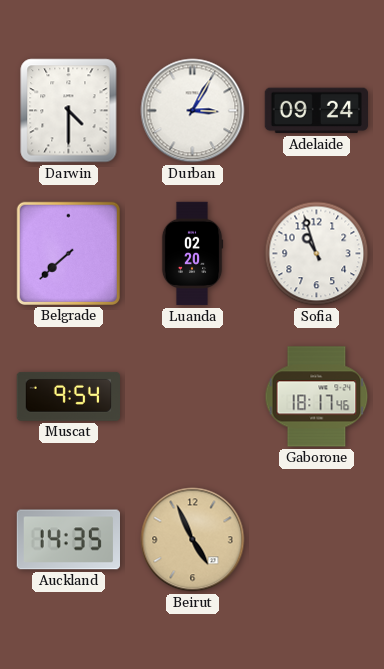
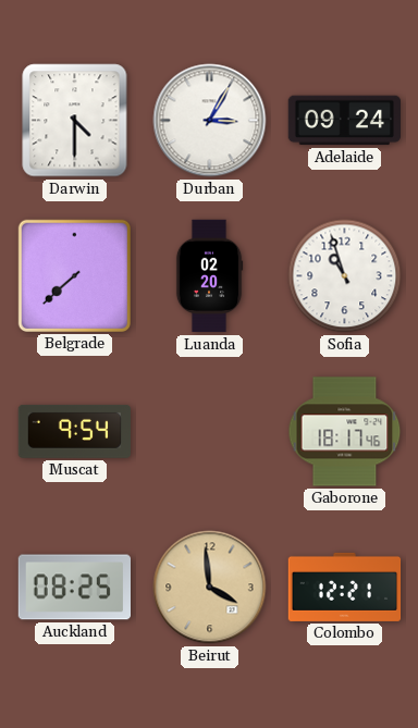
Auckland: 14:35 -> 08:25 (74, 588)
Beirut: 4:56 -> 3:59 (210, 588)
Colombo: none -> 12:21 (345, 587)
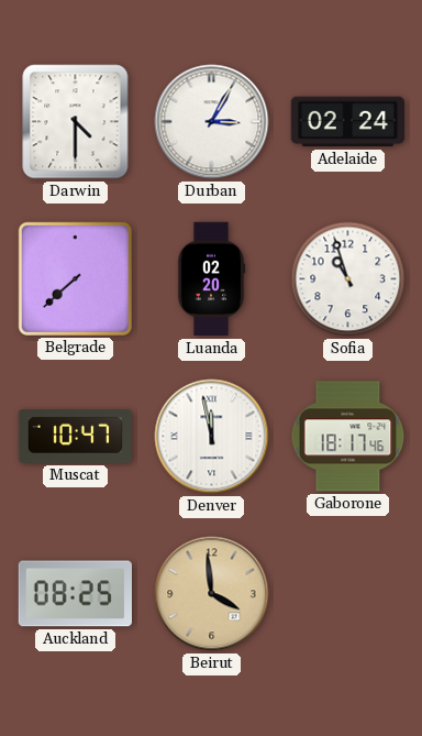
Adelaide: 09:24 -> 02:24 (347, 122)
Muscat: 9:54 -> 10:47 (75, 436)
Denver: none -> 11:58 (212, 437)
Colombo: 12:21 -> none (345, 587)
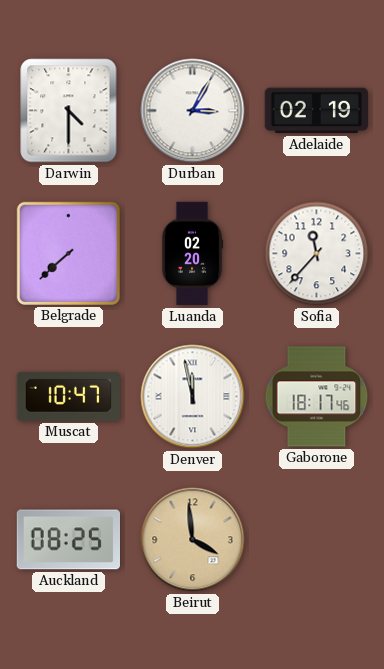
Adelaide: 02:24 -> 02:19 (316, 111)
Sofia: 10:57 -> 11:37 (317, 254)
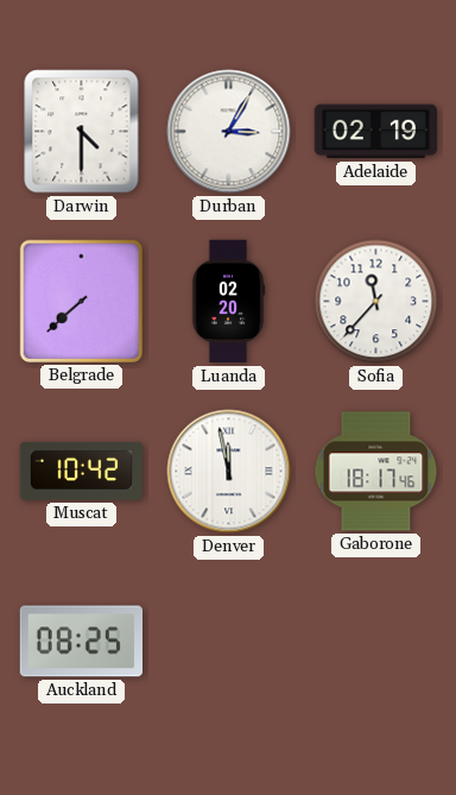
Muscat: 10:47 -> 10:42 (81, 471)
Beirut: 3:59 -> none (193, 540)
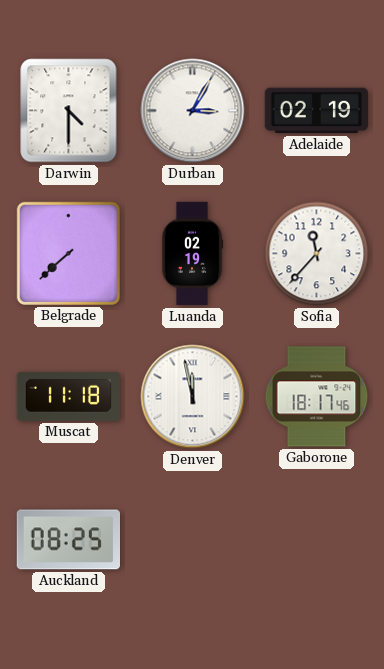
Luanda: 02:20 -> 02:19 (192, 254)
Muscat: 10:42 -> 11:18 (68, 396)
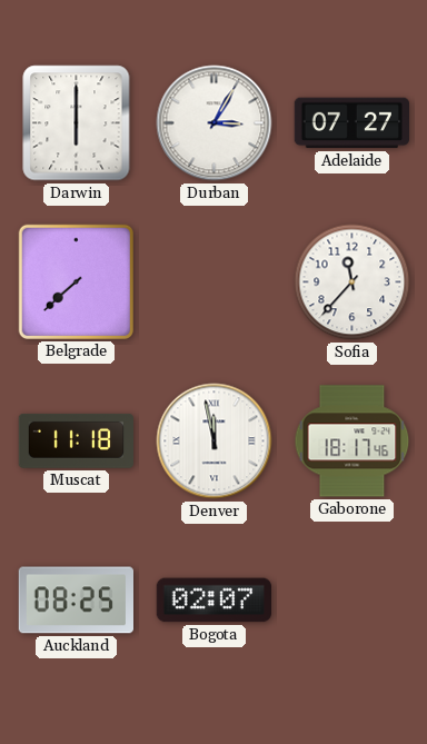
Darwin: 4:30 -> 6:00 (77, 123)
Adelaide: 02:19 -> 07:27 (351, 123)
Luanda: 02:19 -> none (192, 254)
Bogota: none -> 02:07 (213, 601)
